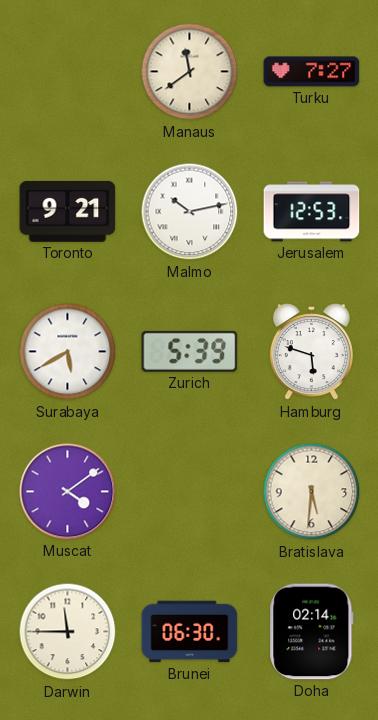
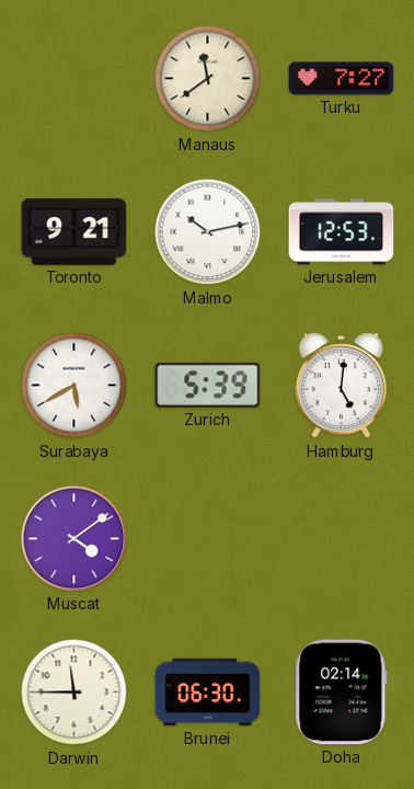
Hamburg: 5:48 -> 5:01 (341, 386)
Bratislava: 5:31 -> none (312, 492)
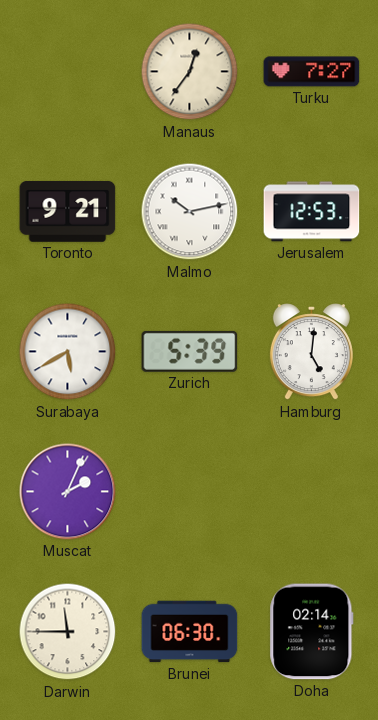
Manaus: 11:39 -> 12:36 (190, 72)
Muscat: 4:09 -> 2:04 (68, 492)
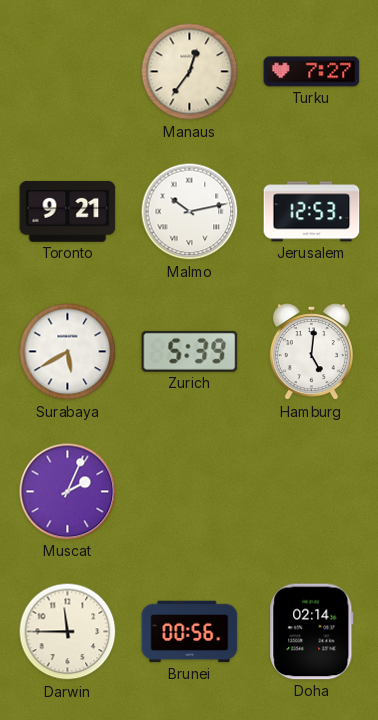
Brunei: 06:30 -> 00:56 (190, 632)
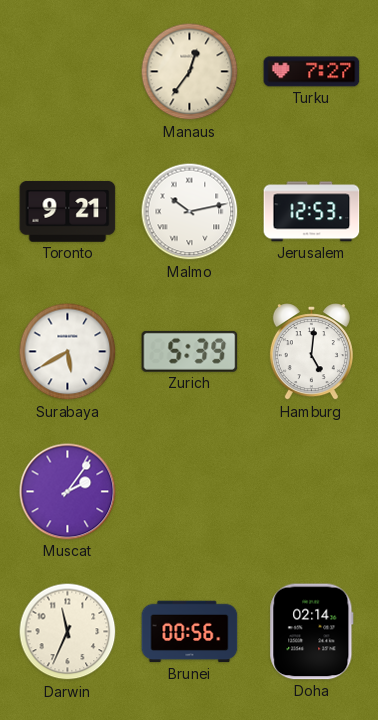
Muscat: 2:04 -> 2:06 (68, 492)
Darwin: 11:45 -> 11:34 (68, 632)
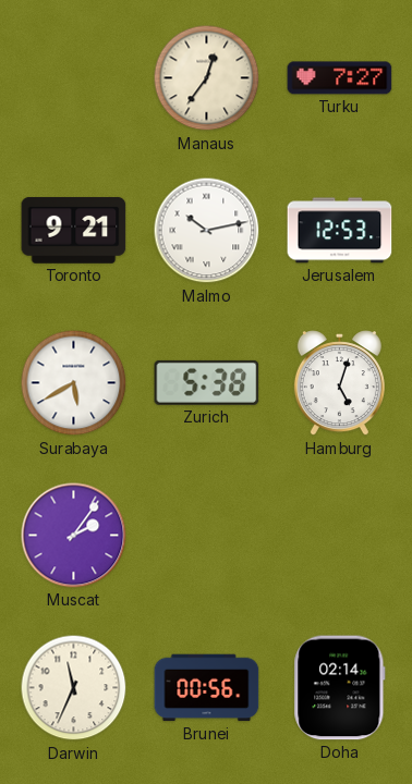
Zurich: 5:39 -> 5:38 (207, 382)
Hamburg: 5:01 -> 5:03 (339, 383)
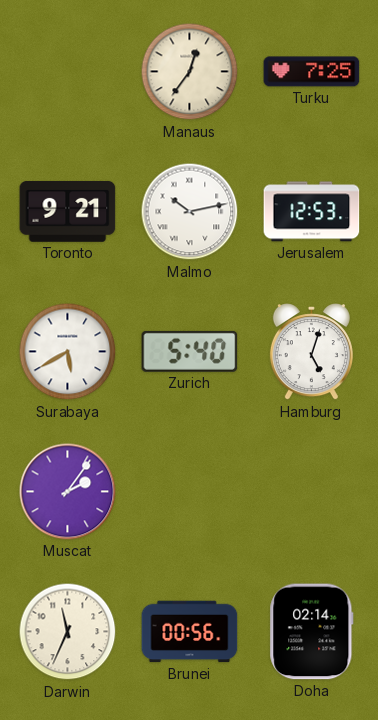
Turku: 7:27 -> 7:25 (312, 72)
Zurich: 5:38 -> 5:40 (190, 351)
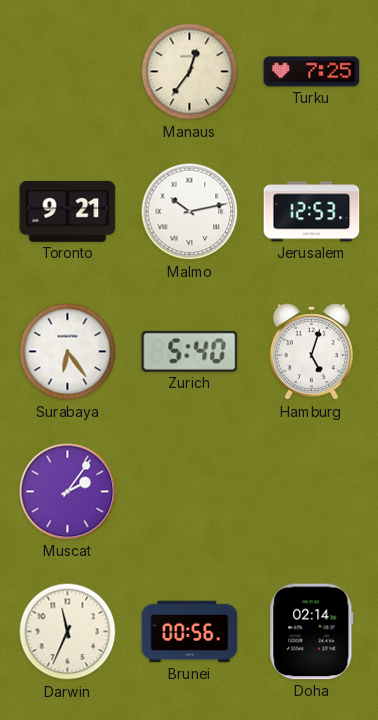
Surabaya: 5:40 -> 6:24 (68, 352)
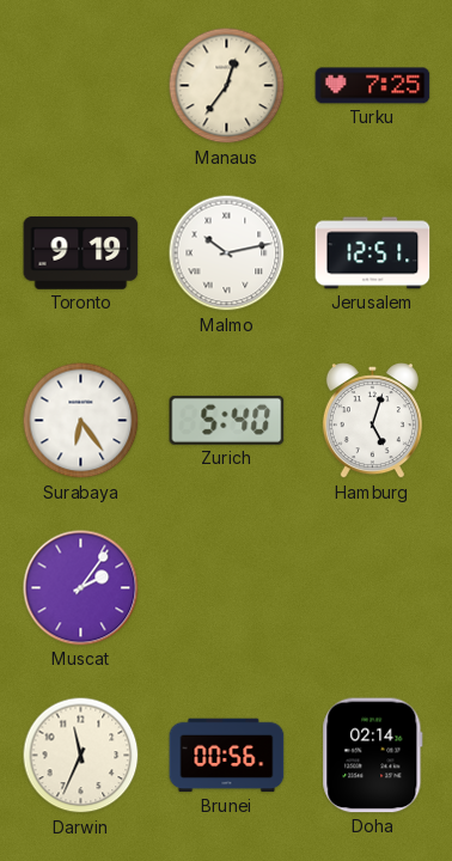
Toronto: 9:21 -> 9:19 (81, 252)
Jerusalem: 12:53 -> 12:51 (373, 254)
